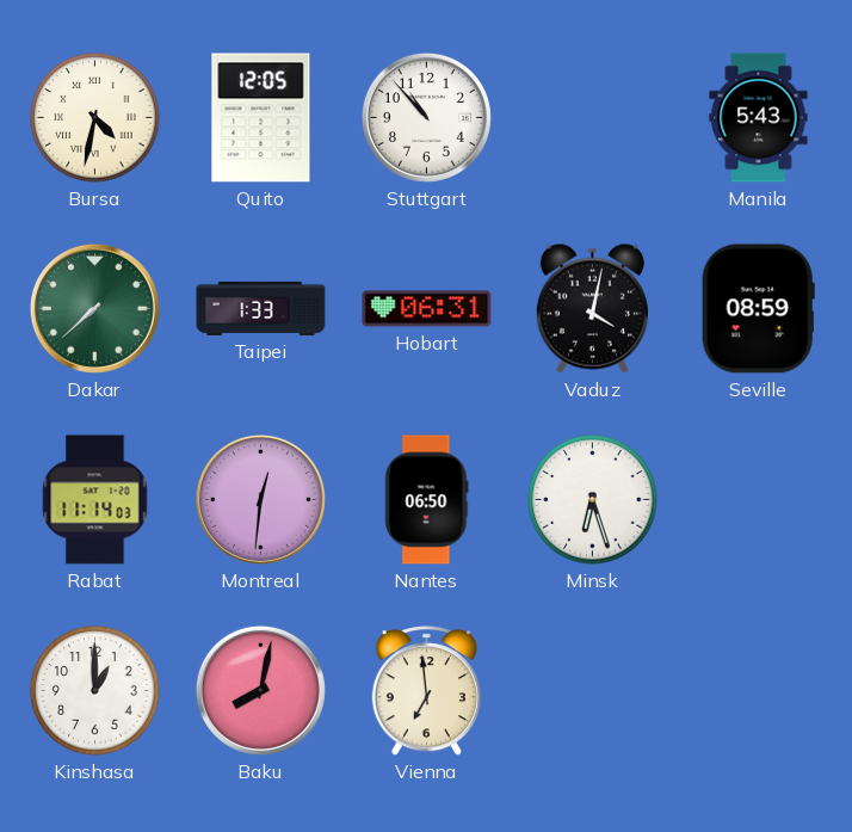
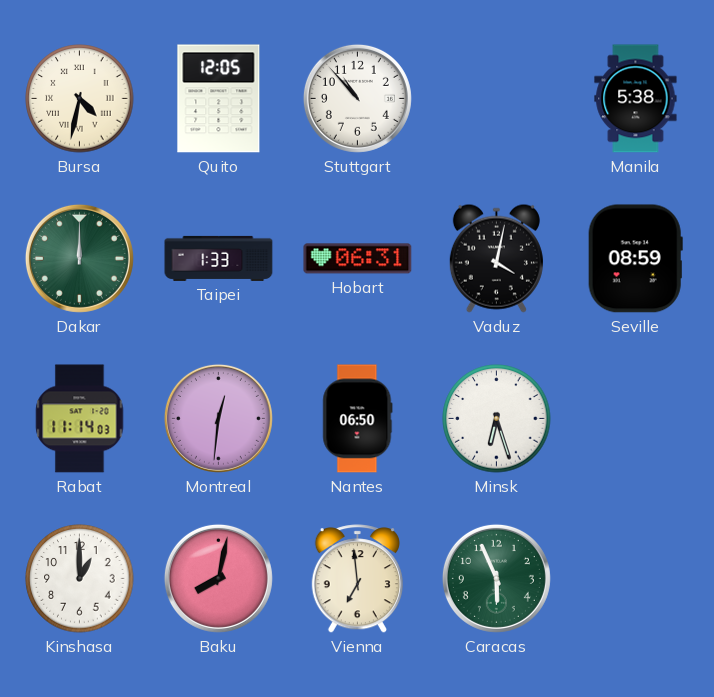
Manila: 5:43 -> 5:38 (636, 99)
Dakar: 7:38 -> 12:00 (79, 258)
Caracas: none -> 5:56 (496, 578)
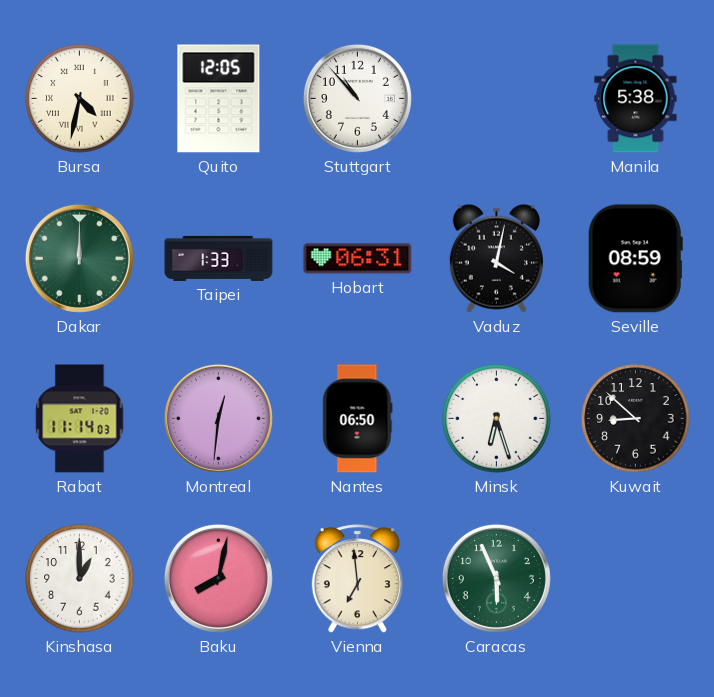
Kuwait: none -> 8:52 (636, 419)
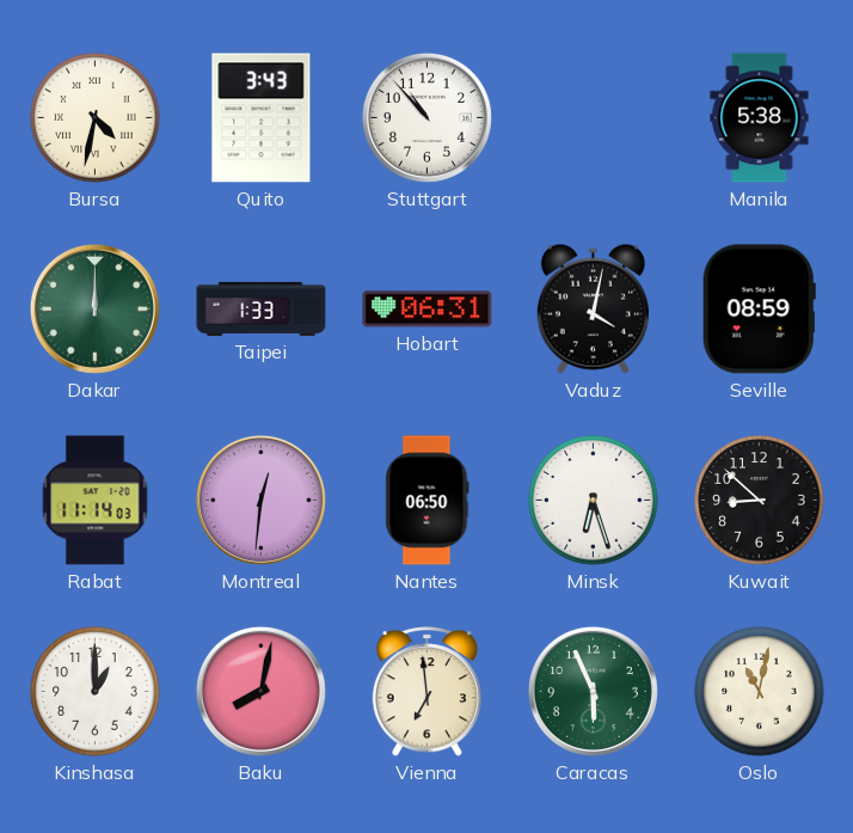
Quito: 12:05 -> 3:43 (262, 118)
Oslo: none -> 11:02 (760, 692)
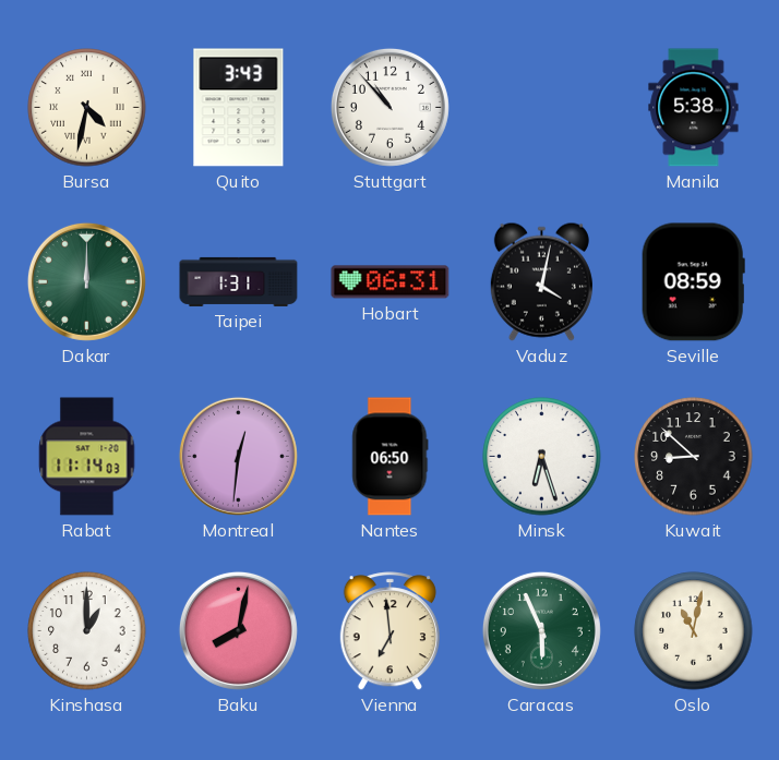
Taipei: 1:33 -> 1:31 (239, 281)
